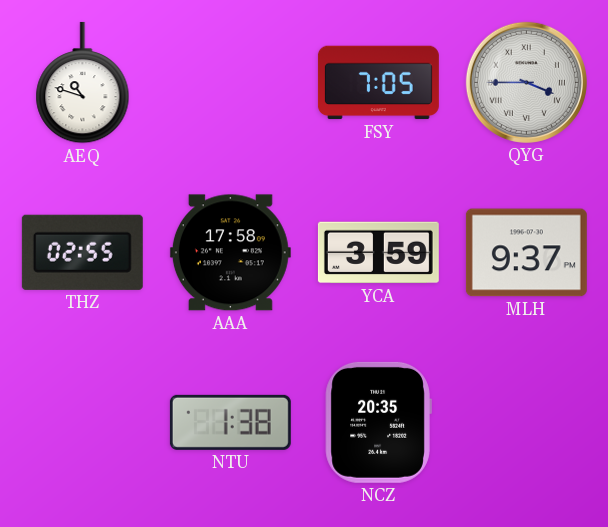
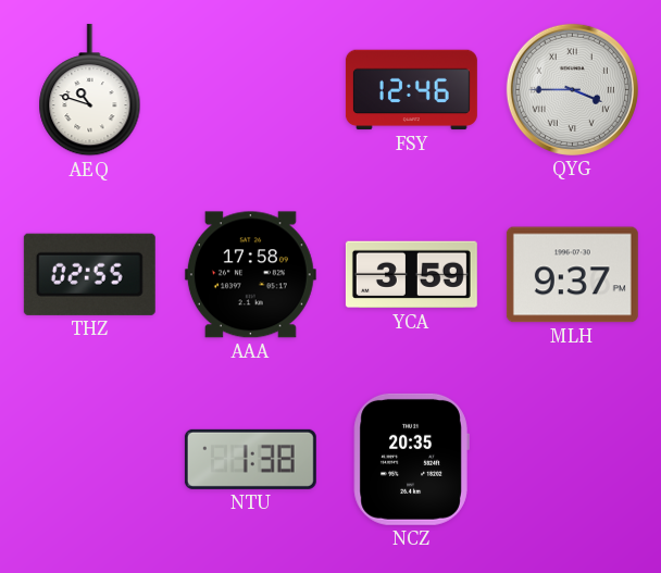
FSY: 7:05 -> 12:46 (411, 90)
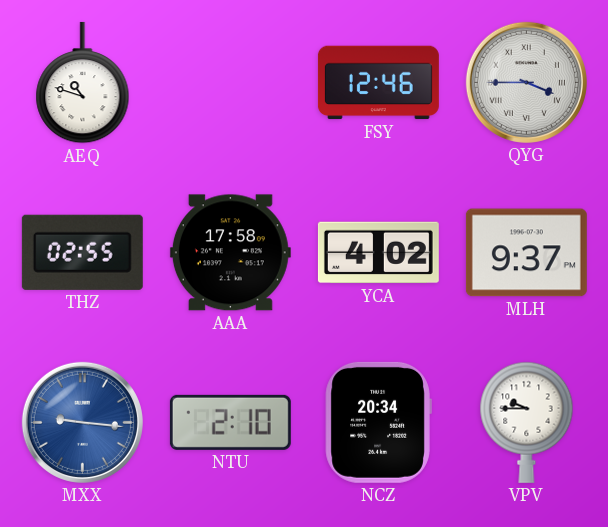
YCA: 3:59 -> 4:02 (378, 253)
MXX: none -> 9:16 (82, 422)
NTU: 1:38 -> 2:10 (230, 422)
NCZ: 20:35 -> 20:34 (378, 422)
VPV: none -> 9:45 (527, 422)
